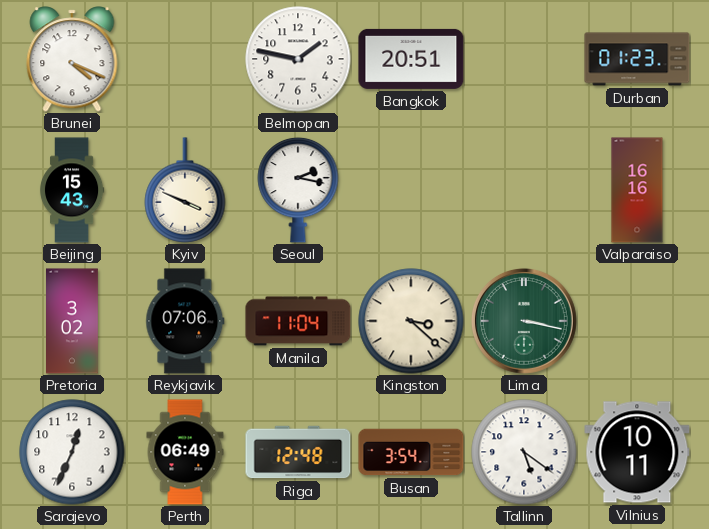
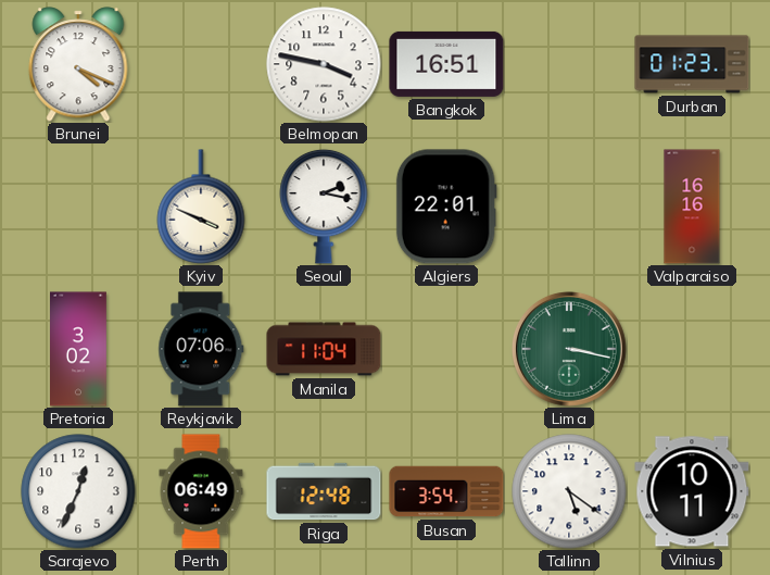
Belmopan: 1:47 -> 3:47 (324, 64)
Bangkok: 20:51 -> 16:51 (446, 64)
Beijing: 15:43 -> none (72, 190)
Algiers: none -> 22:01 (446, 207)
Kingston: 3:22 -> none (411, 321)
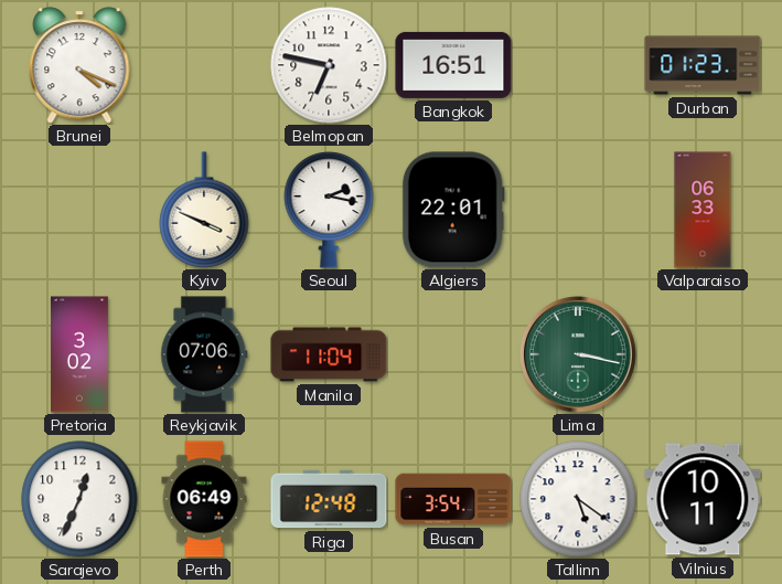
Belmopan: 3:47 -> 6:47 (329, 65)
Valparaiso: 16:16 -> 06:33 (703, 210)
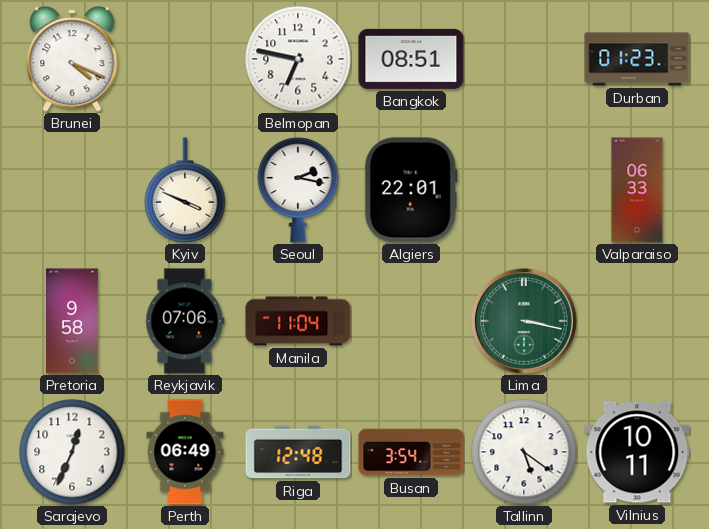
Bangkok: 16:51 -> 08:51 (411, 59)
Pretoria: 3:02 -> 9:58 (73, 321)
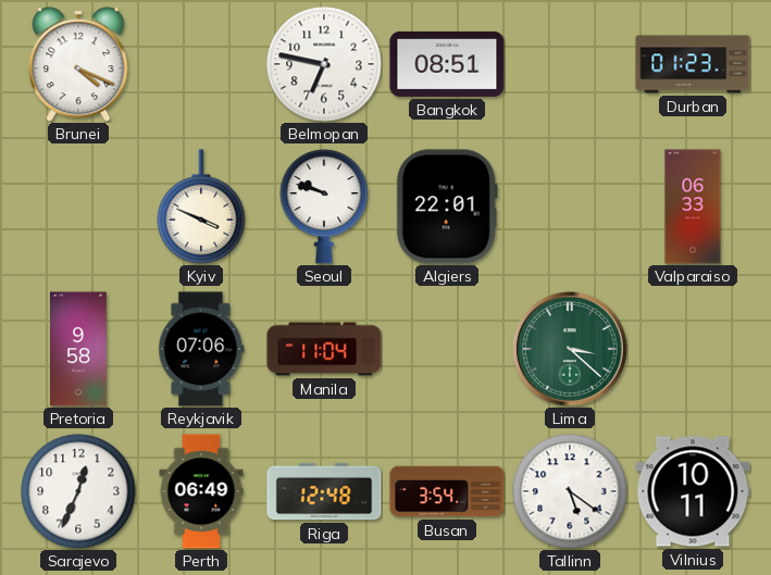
Seoul: 2:17 -> 9:48 (324, 207)
Lima: 3:17 -> 3:22 (570, 349)
